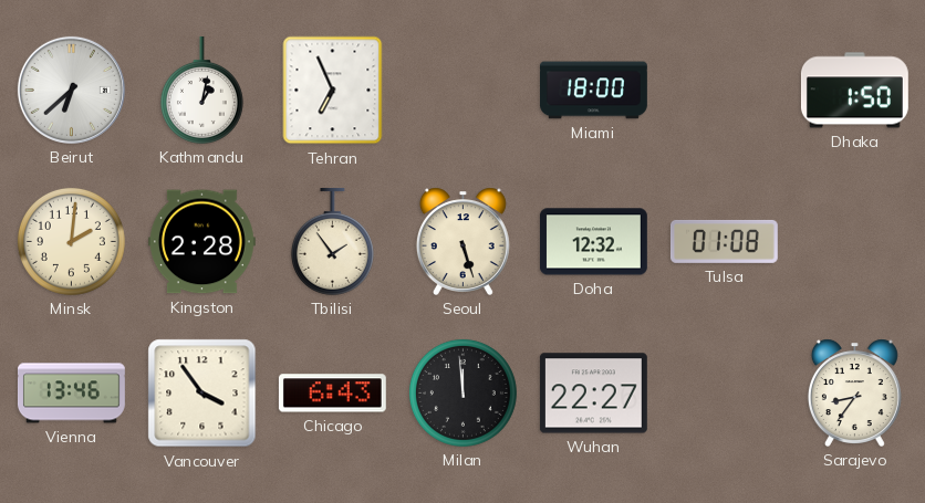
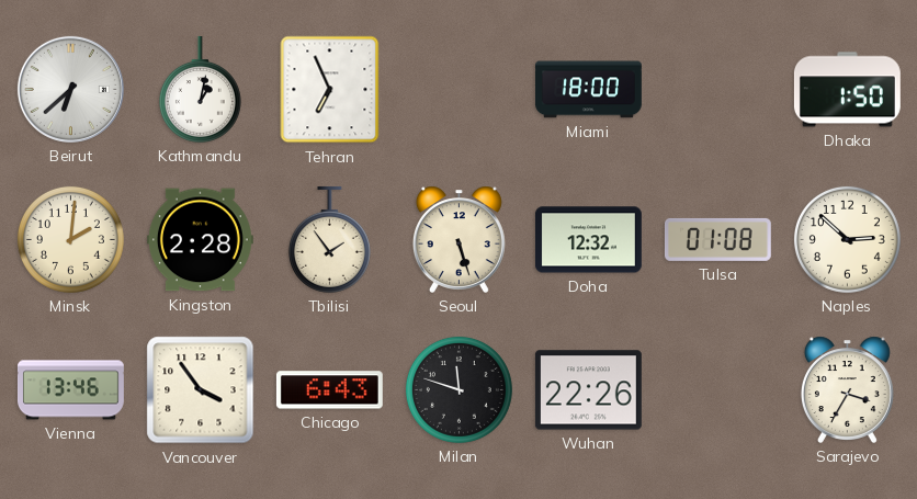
Naples: none -> 2:52 (847, 239)
Milan: 11:59 -> 11:48 (459, 389)
Wuhan: 22:27 -> 22:26 (588, 390)
Sarajevo: 8:36 -> 3:35 (847, 389)
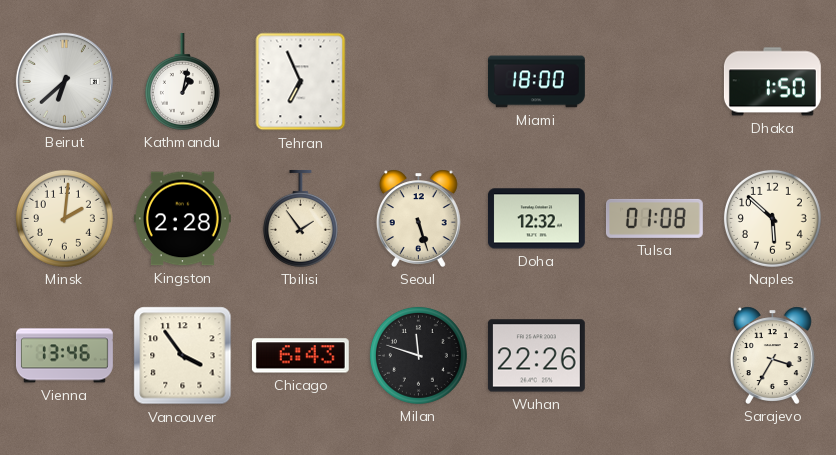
Naples: 2:52 -> 5:52 (772, 218)
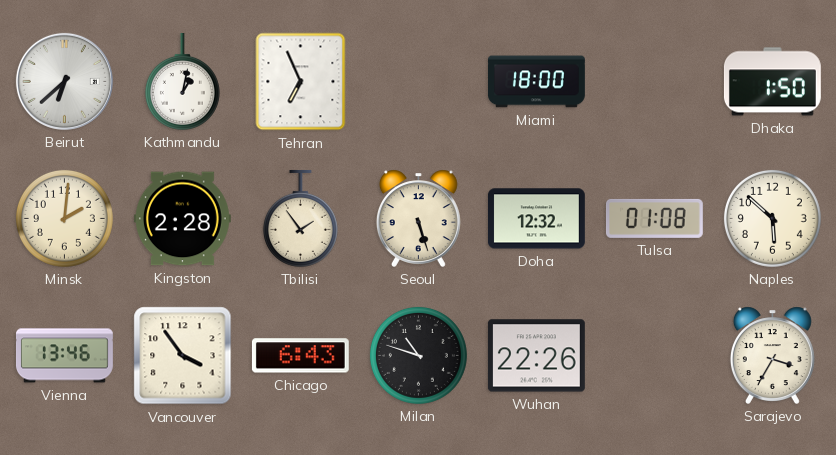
Milan: 11:48 -> 10:48 (418, 355)
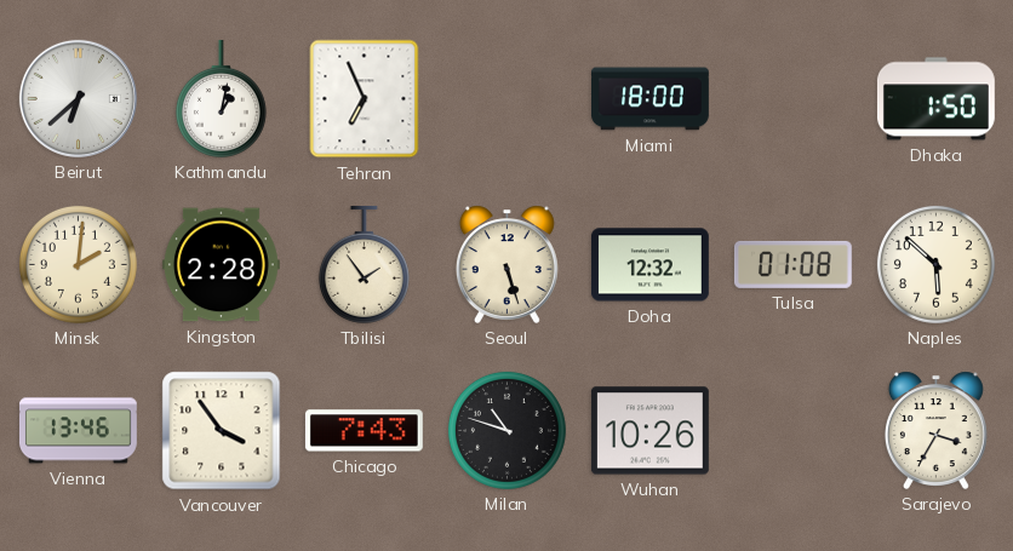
Chicago: 6:43 -> 7:43 (364, 431)
Wuhan: 22:26 -> 10:26 (649, 431)
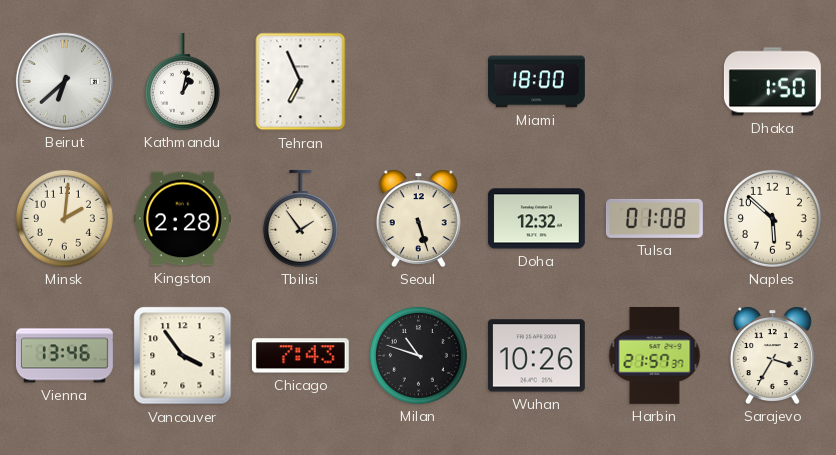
Harbin: none -> 21:57 (655, 355)
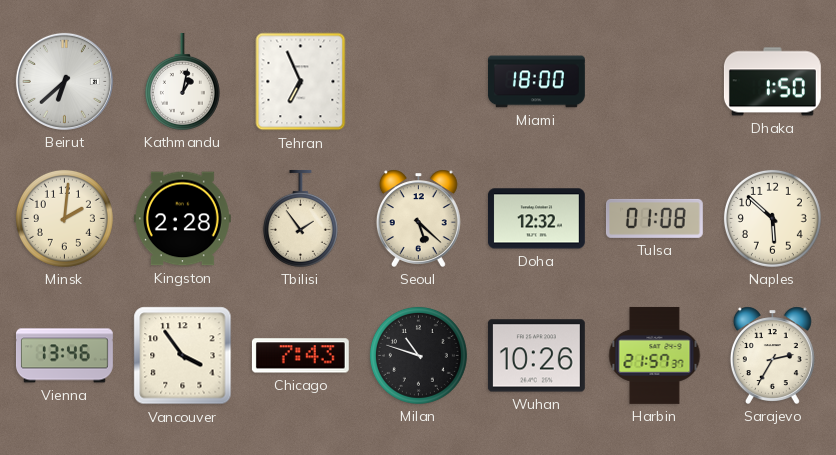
Seoul: 5:27 -> 5:22 (418, 218)
Sarajevo: 3:35 -> 2:35 (772, 355)
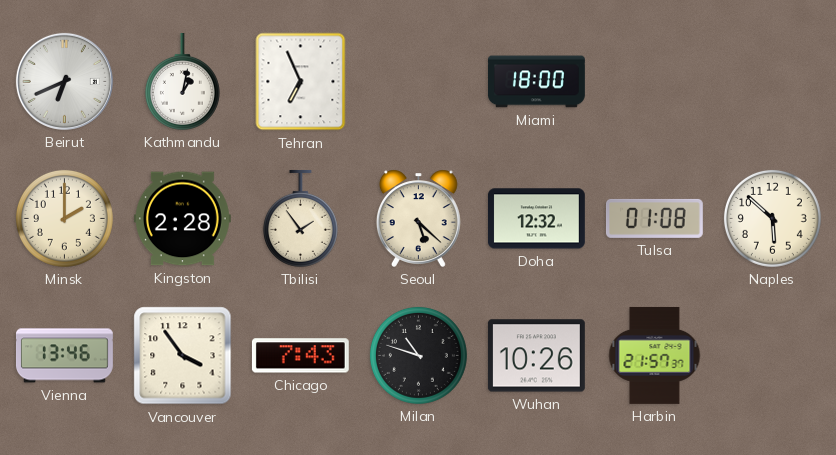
Beirut: 6:38 -> 6:41 (64, 81)
Dhaka: 1:50 -> none (772, 82)
Minsk: 2:01 -> 2:00 (64, 218)
Sarajevo: 2:35 -> none (772, 355)
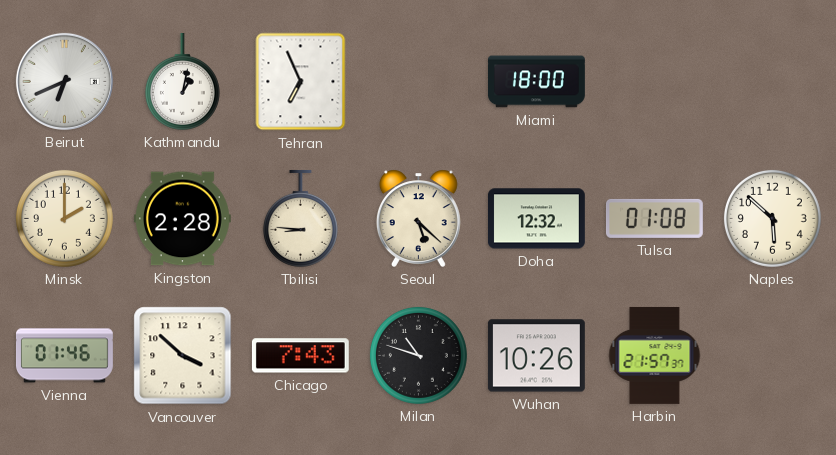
Tbilisi: 1:54 -> 8:46 (300, 218)
Vienna: 13:46 -> 01:46 (64, 356)
Vancouver: 3:54 -> 3:52 (183, 356)
